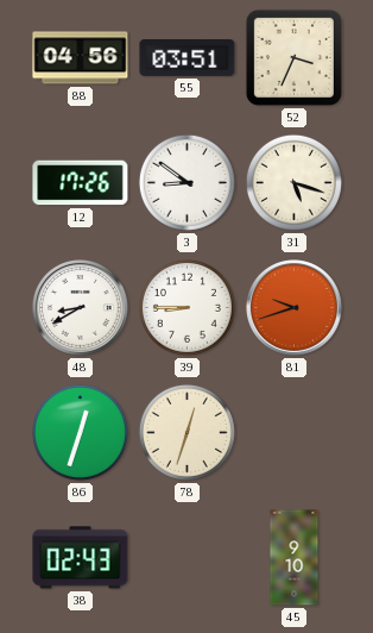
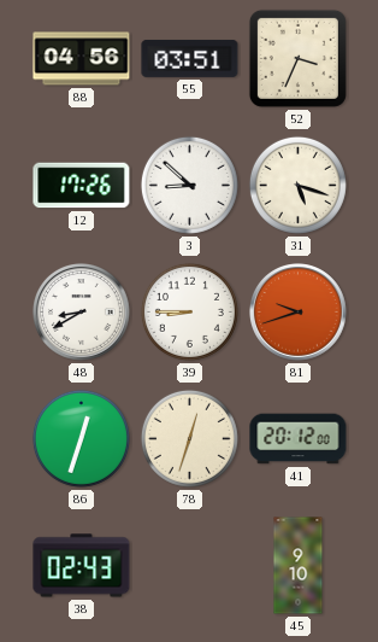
3: 8:51 -> 8:52 (189, 185)
41: none -> 20:12 (299, 439)
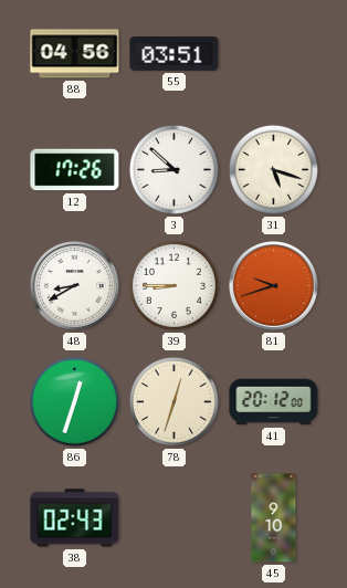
52: 3:34 -> none (297, 58)
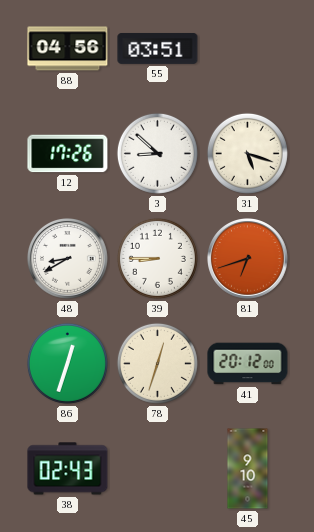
81: 9:42 -> 6:42 (248, 259)
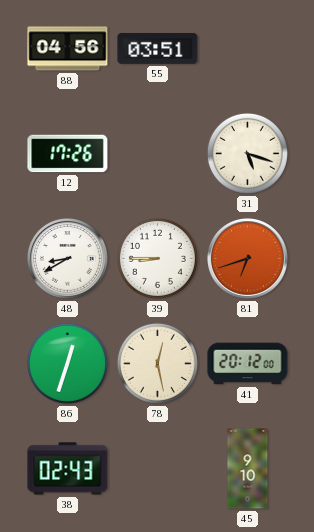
3: 8:52 -> none (157, 153)
78: 12:33 -> 12:28 (157, 363)
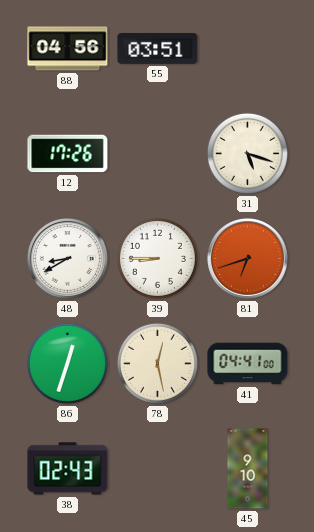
41: 20:12 -> 04:41 (248, 364)
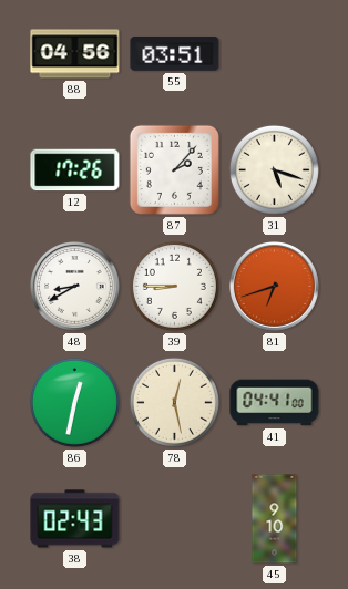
87: none -> 2:07 (174, 169)
86: 12:33 -> 12:32 (74, 402)
